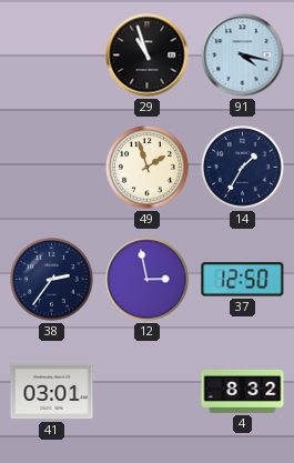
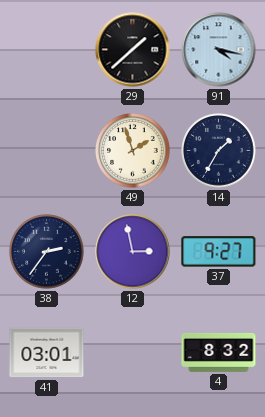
29: 10:57 -> 1:38 (133, 50)
37: 12:50 -> 9:27 (219, 252)
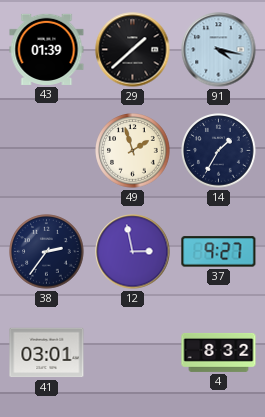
43: none -> 01:39 (47, 49)
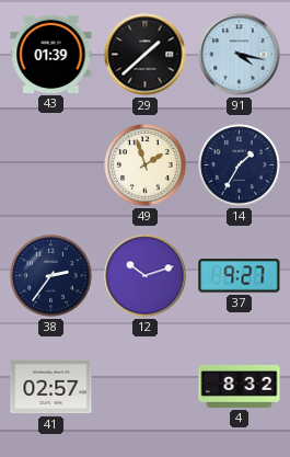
12: 2:58 -> 10:12 (146, 276)
41: 03:01 -> 02:57 (51, 387)
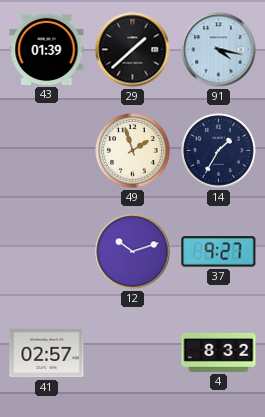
38: 2:36 -> none (51, 276)
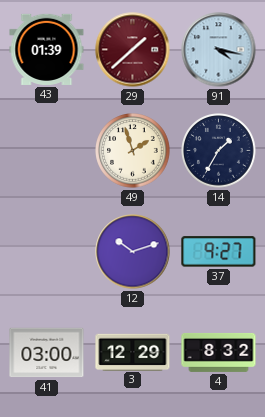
29 dial: black -> burgundy (133, 50)
41: 02:57 -> 03:00 (47, 353)
3: none -> 12:29 (133, 352)
